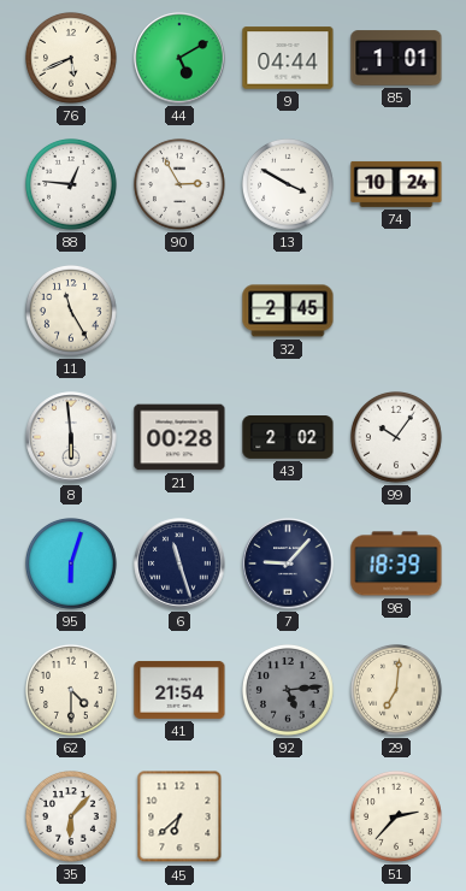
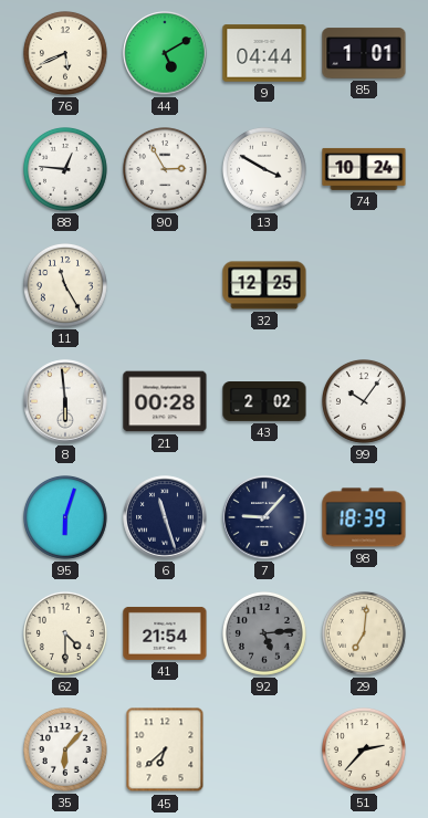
32: 2:45 -> 12:25 (264, 285)
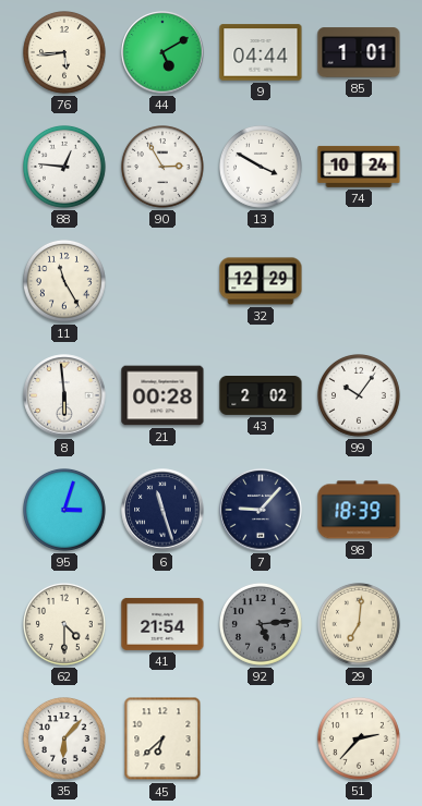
76: 5:41 -> 5:44 (65, 53)
32: 12:25 -> 12:29 (261, 281)
95: 6:03 -> 3:03 (65, 511)
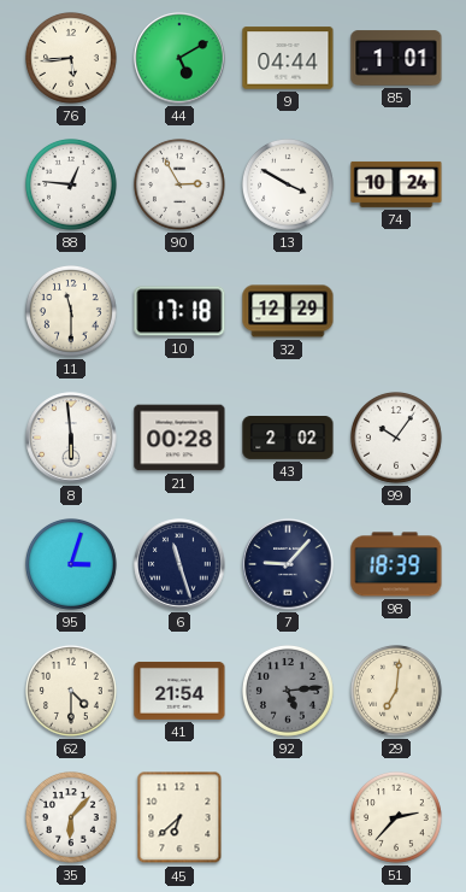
11: 11:25 -> 11:30 (72, 312)
10: none -> 17:18 (179, 311)
